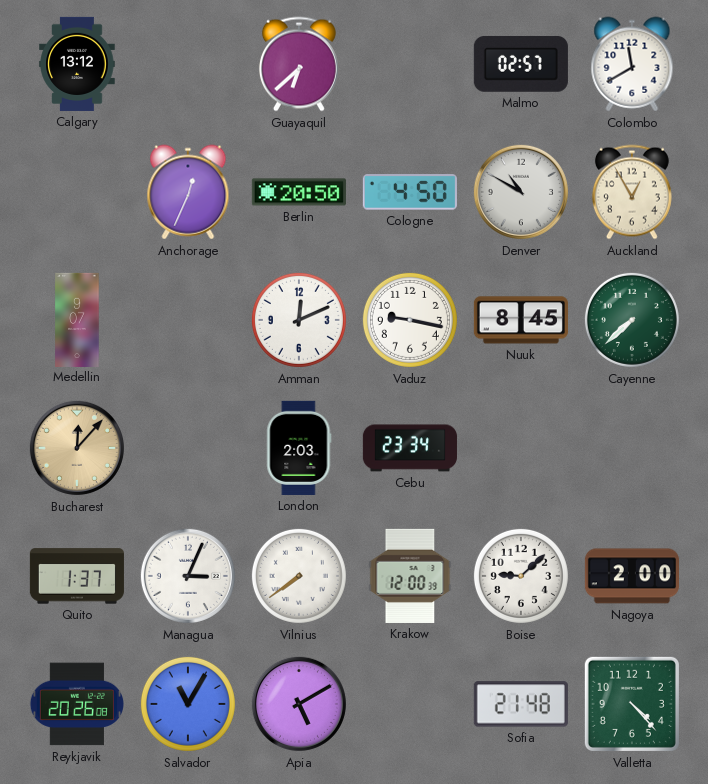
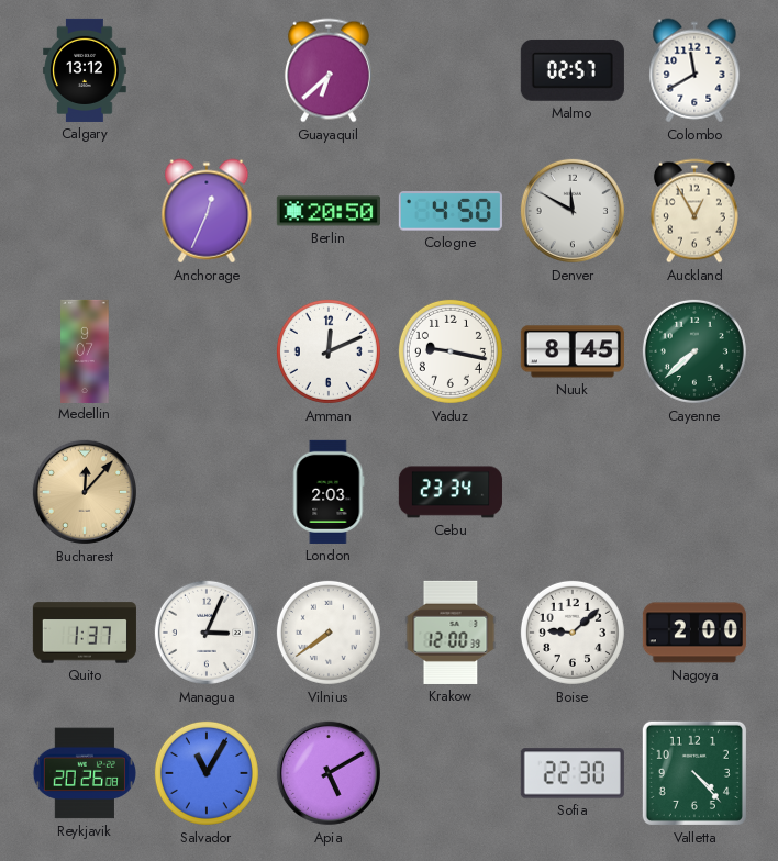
Denver: 10:50 -> 11:50 (573, 211)
Sofia: 21:48 -> 22:30 (573, 773)
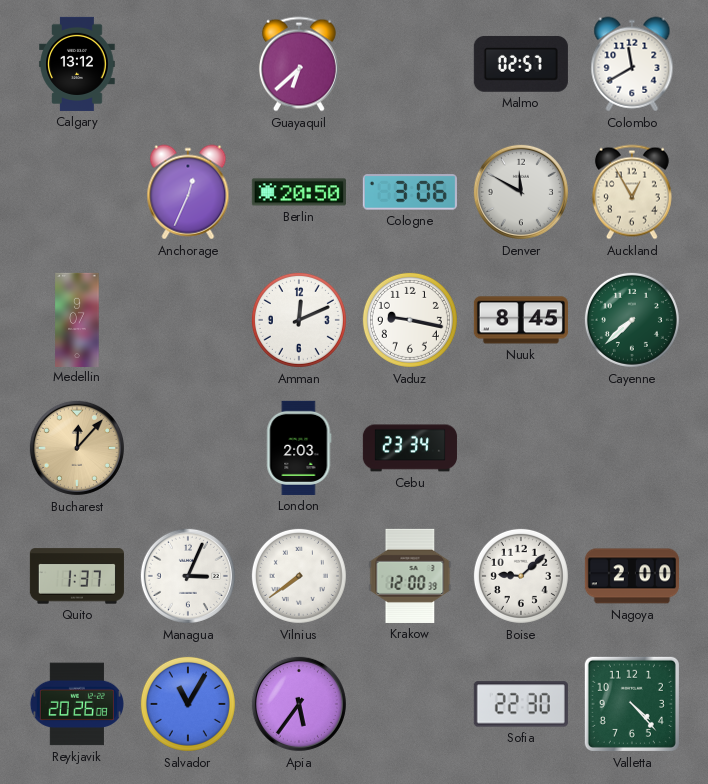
Cologne: 4:50 -> 3:06 (410, 192)
Apia: 5:10 -> 5:36 (299, 704)
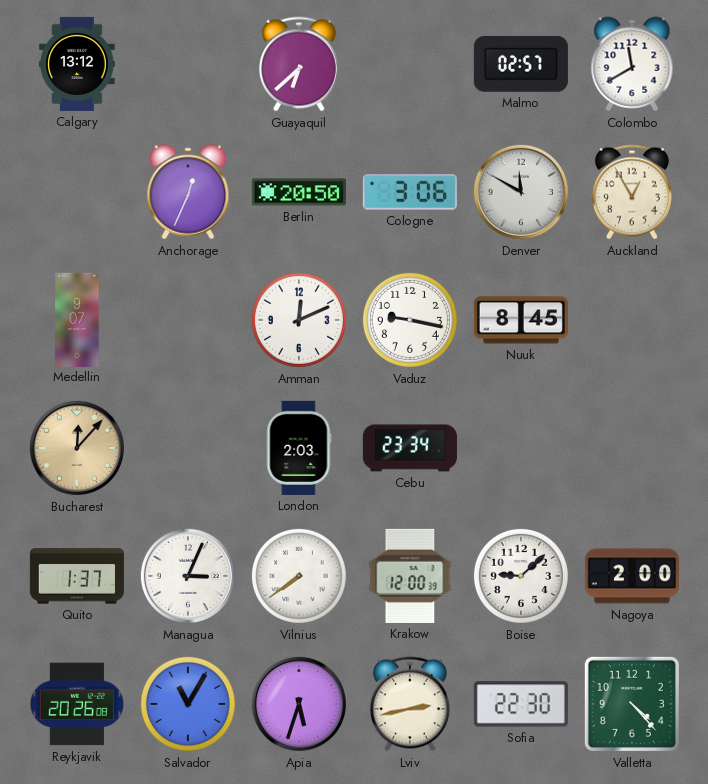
Cayenne: 7:38 -> none (632, 320)
Apia: 5:36 -> 5:33 (299, 704)
Lviv: none -> 2:43 (410, 704)
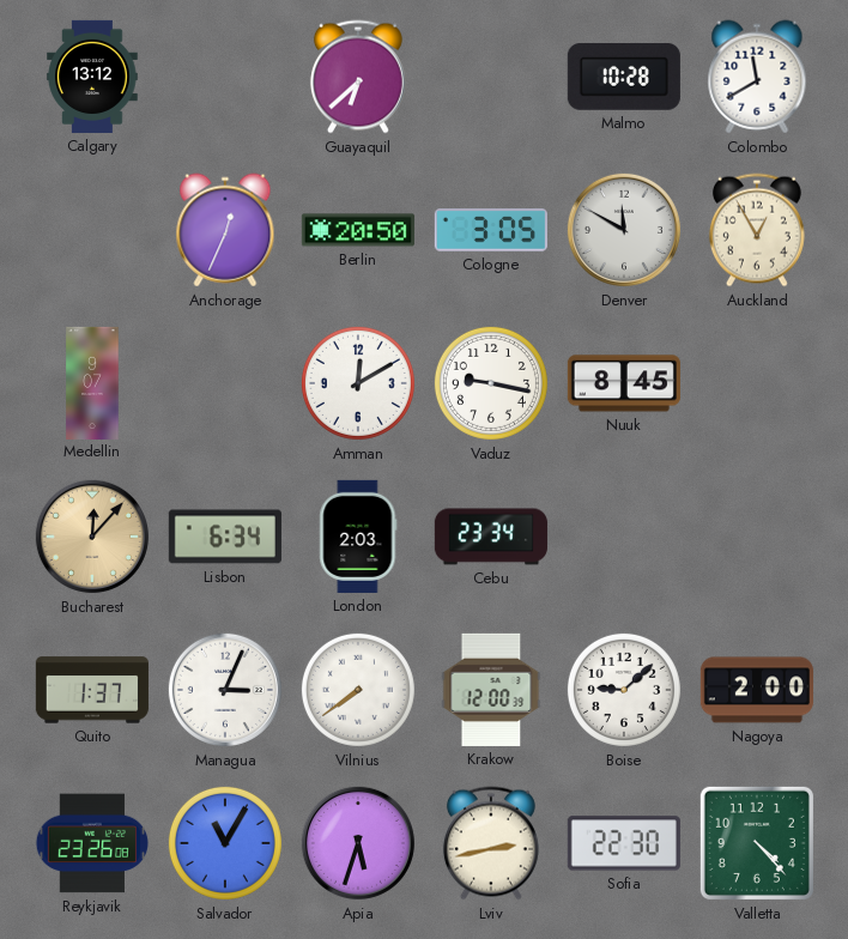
Malmo: 02:57 -> 10:28 (624, 77)
Cologne: 3:06 -> 3:05 (491, 230)
Amman: 12:11 -> 12:10 (358, 383)
Lisbon: none -> 6:34 (225, 537)
Reykjavik: 20:26 -> 23:26 (92, 843)
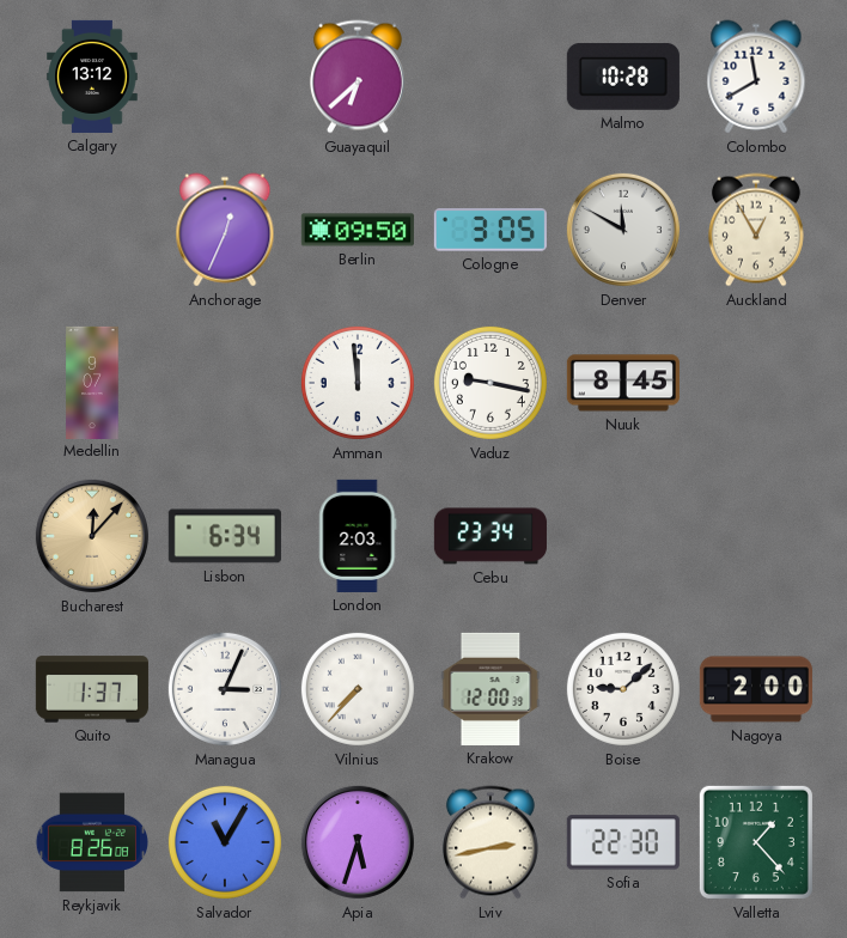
Berlin: 20:50 -> 09:50 (358, 230)
Amman: 12:10 -> 11:59 (358, 383)
Vilnius: 7:39 -> 7:37 (358, 689)
Reykjavik: 23:26 -> 8:26 (92, 842)
Valletta: 4:23 -> 1:23 (756, 842)
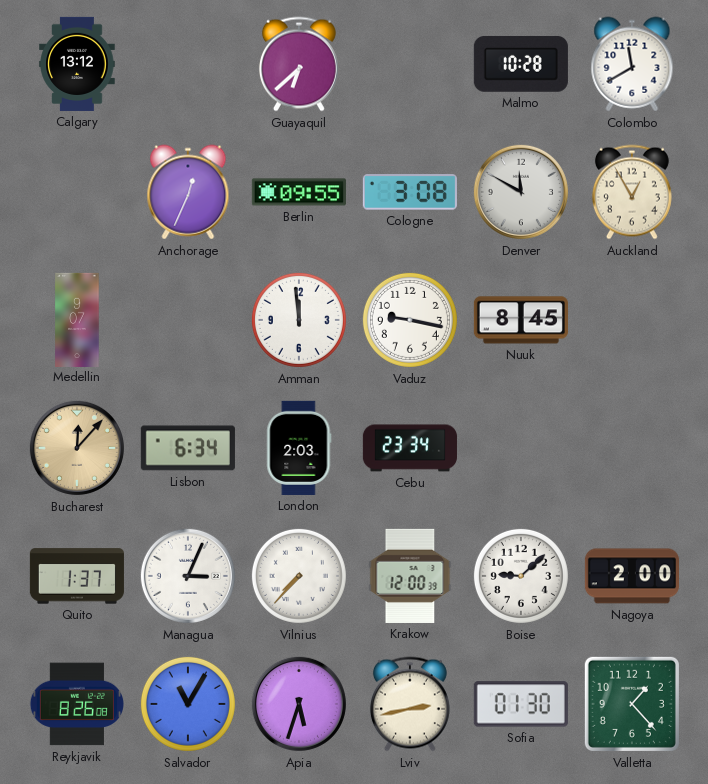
Berlin: 09:50 -> 09:55 (299, 192)
Cologne: 3:05 -> 3:08 (410, 192)
Sofia: 22:30 -> 01:30 (521, 704)
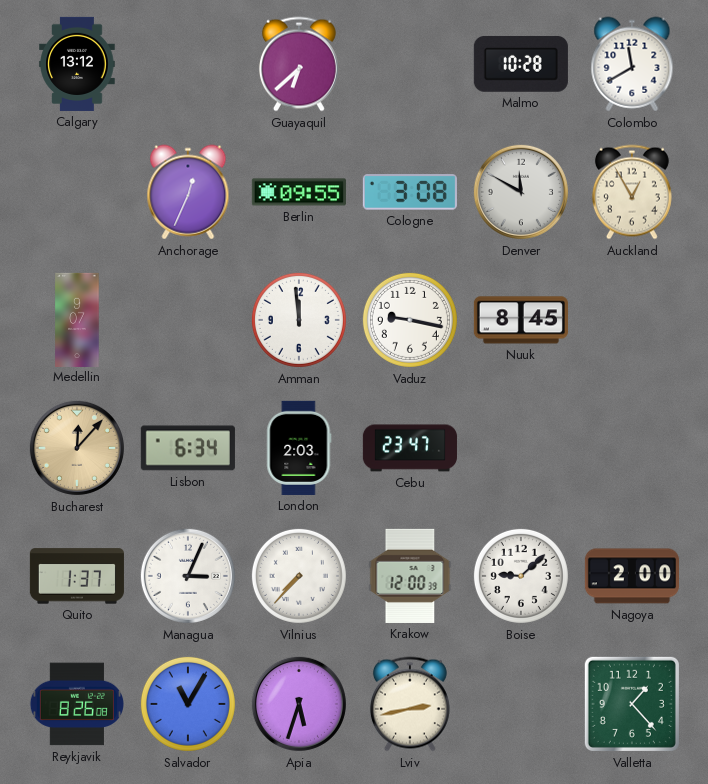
Cebu: 23:34 -> 23:47 (410, 448)
Sofia: 01:30 -> none (521, 704)
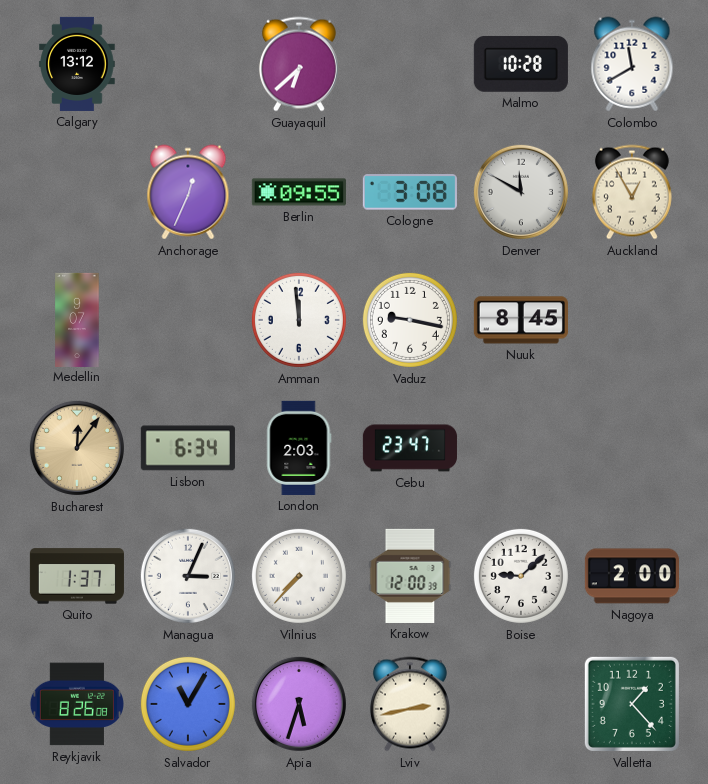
Bucharest: 12:07 -> 12:06 (77, 448)
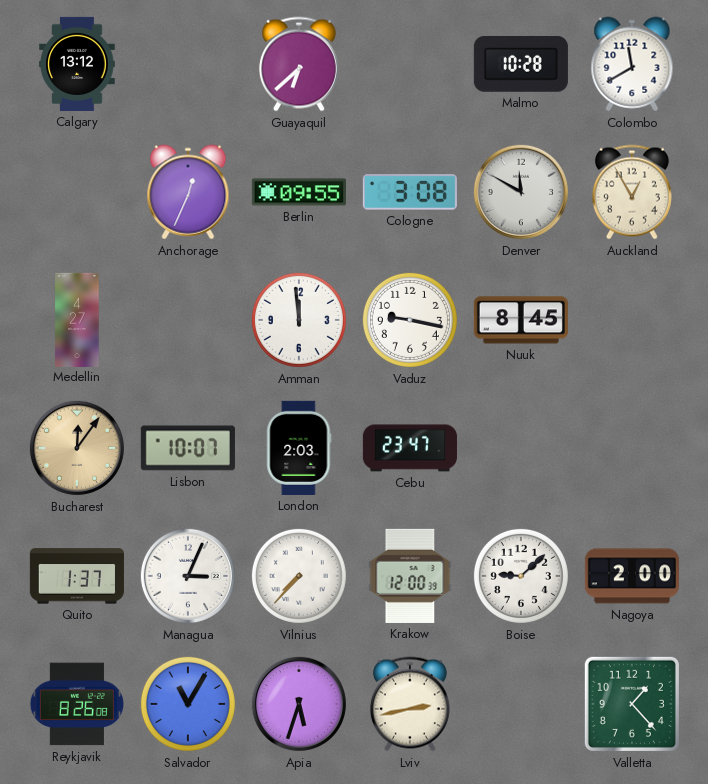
Medellin: 9:07 -> 4:27 (77, 319)
Lisbon: 6:34 -> 10:07 (188, 448)
